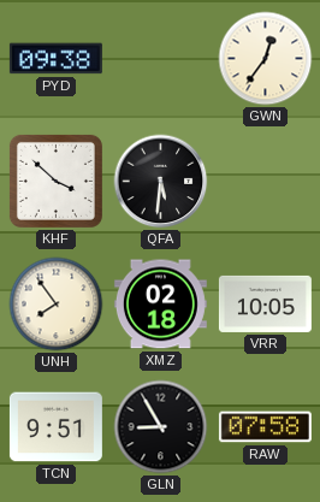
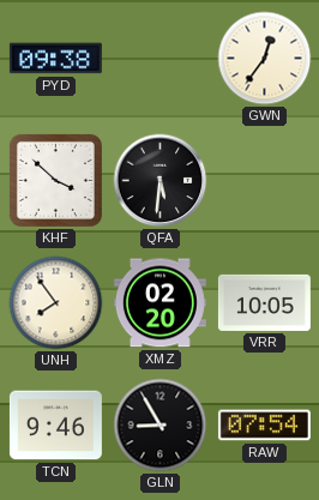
XMZ: 02:18 -> 02:20 (159, 303)
TCN: 9:51 -> 9:46 (55, 426)
RAW: 07:58 -> 07:54 (264, 426)
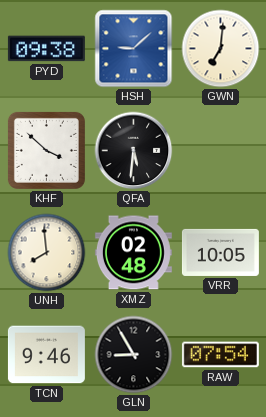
HSH: none -> 9:08 (134, 49)
GWN: 12:36 -> 7:01 (221, 49)
UNH: 7:54 -> 7:59 (47, 253)
XMZ: 02:20 -> 02:48 (133, 253)
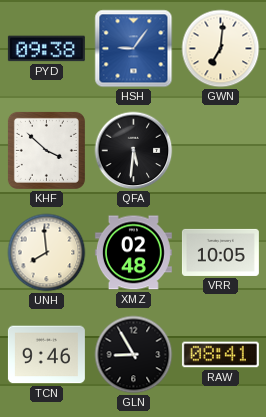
HSH: 9:08 -> 9:06 (134, 49)
RAW: 07:54 -> 08:41 (220, 355)
